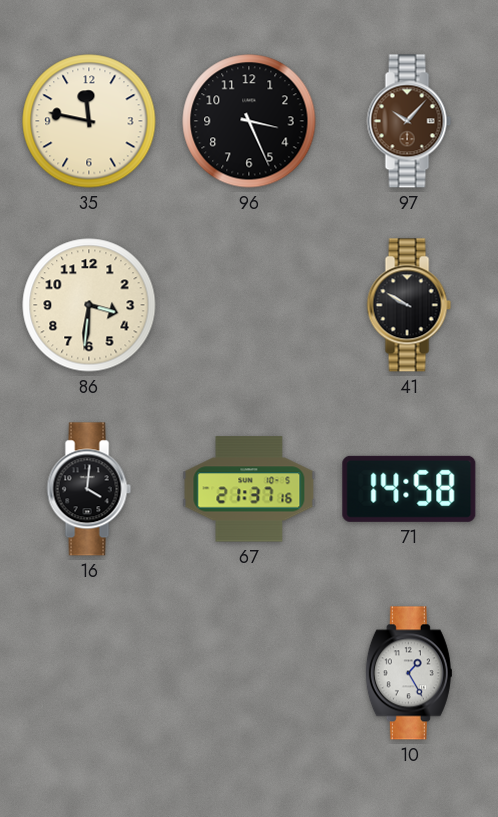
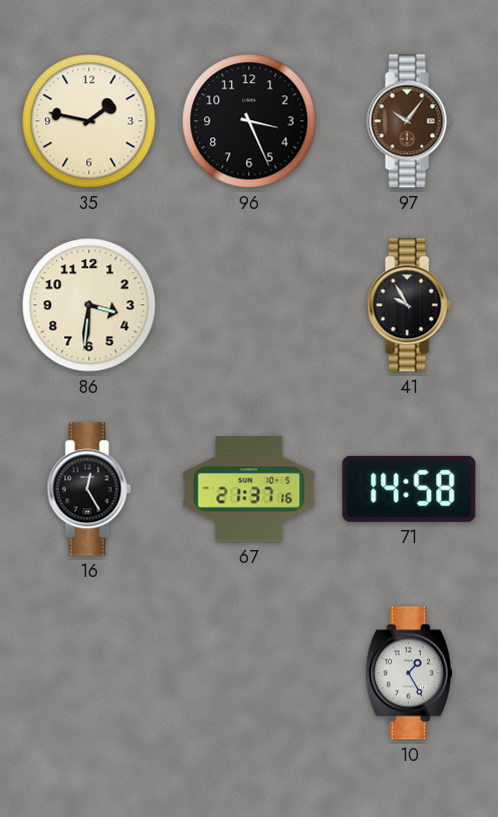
35: 11:47 -> 1:47 (89, 121)
97: 10:07 -> 10:06 (409, 121)
41: 9:50 -> 9:55 (409, 305)
16: 4:01 -> 12:25 (89, 489)
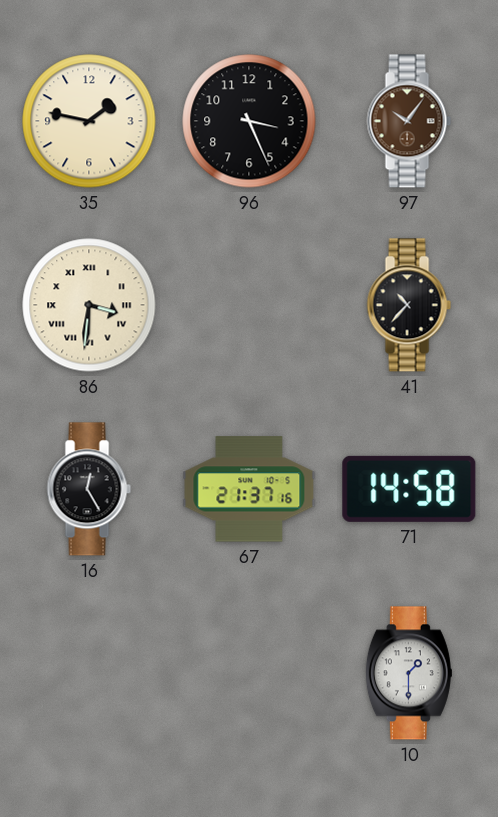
86 numerals: Arabic -> Roman (89, 305)
41: 9:55 -> 10:37 (409, 305)
10: 1:25 -> 1:30 (409, 673)
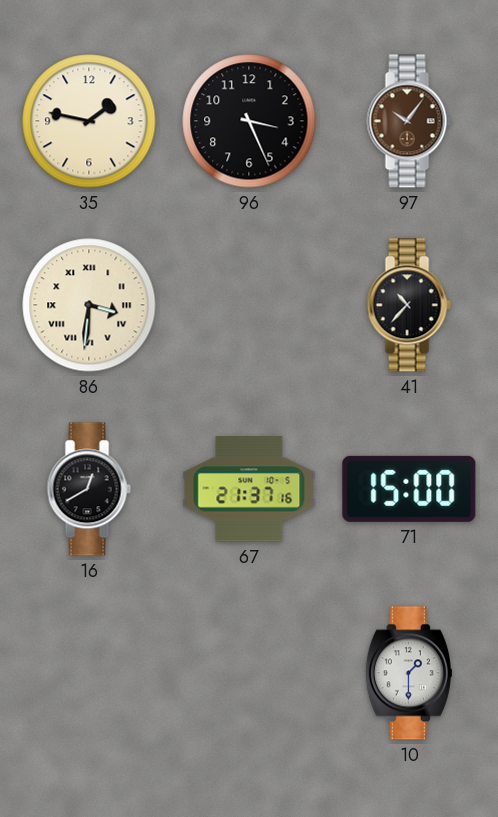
16: 12:25 -> 12:40 (89, 489)
71: 14:58 -> 15:00 (409, 489)
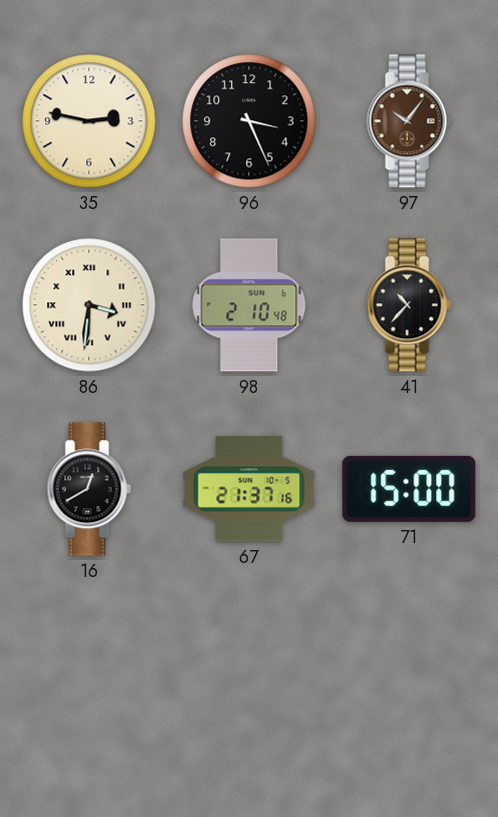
35: 1:47 -> 2:47 (89, 121)
98: none -> 2:10 (249, 305)
10: 1:30 -> none (409, 673)
